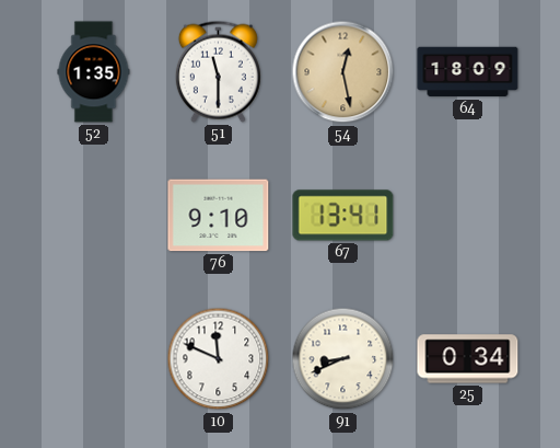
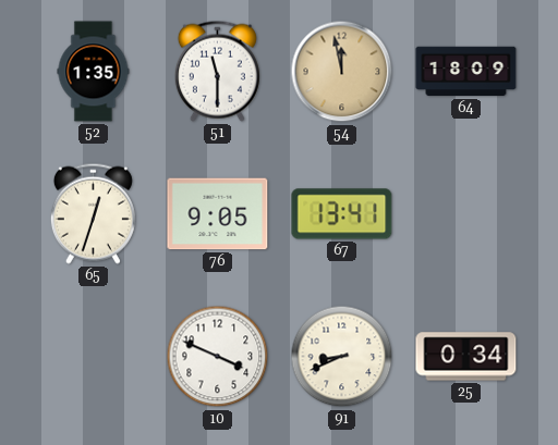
54: 12:28 -> 11:58 (342, 72)
65: none -> 12:33 (93, 213)
76: 9:10 -> 9:05 (218, 214)
10: 11:49 -> 3:49 (218, 357)
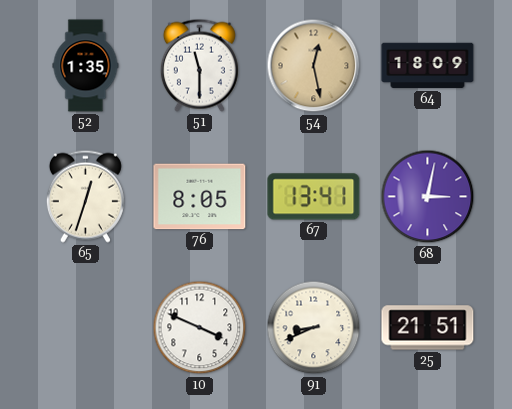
54: 11:58 -> 12:28 (314, 66)
76: 9:05 -> 8:05 (200, 197)
68: none -> 3:02 (428, 197)
25: 0:34 -> 21:51 (428, 328)
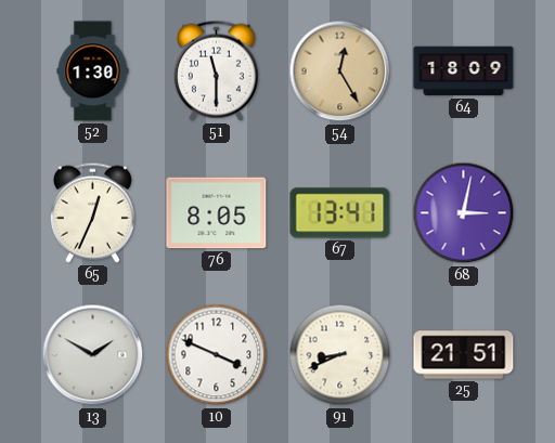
52: 1:35 -> 1:30 (93, 71)
54: 12:28 -> 12:25 (340, 71)
65: 12:33 -> 12:34 (92, 212)
13: none -> 1:50 (93, 355)
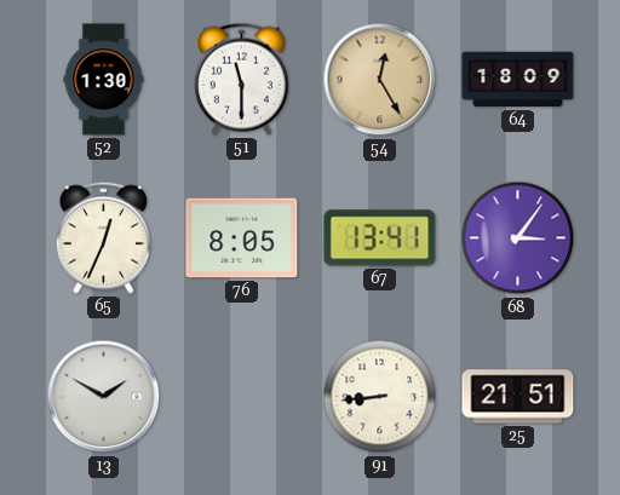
68: 3:02 -> 3:06 (518, 238)
10: 3:49 -> none (217, 355)
91: 8:41 -> 8:44 (380, 397)
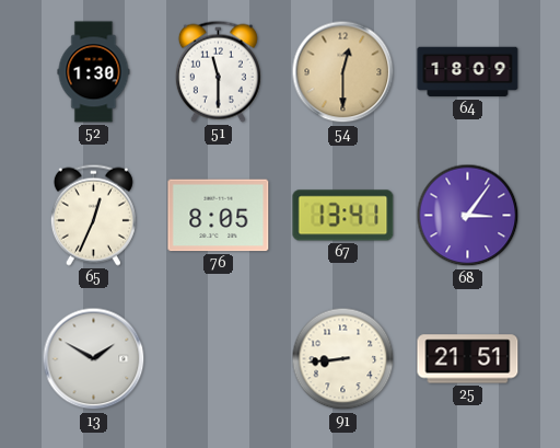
54: 12:25 -> 12:30 (343, 72)
